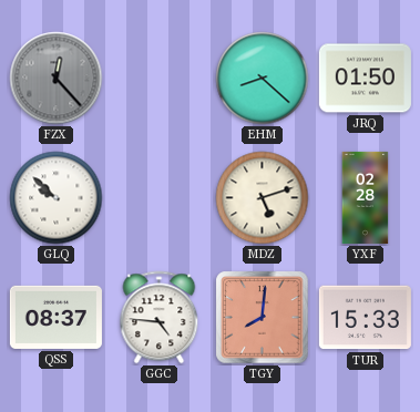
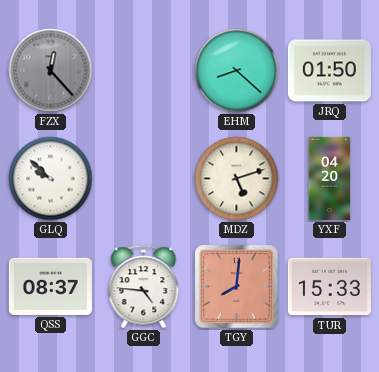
YXF: 02:28 -> 04:20 (330, 178)
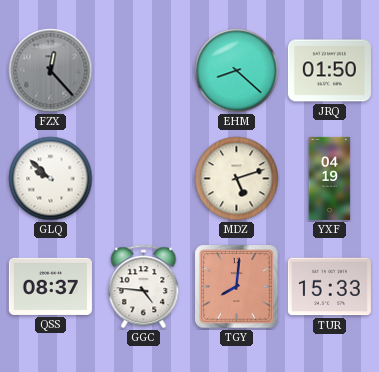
YXF: 04:20 -> 04:19 (330, 178)
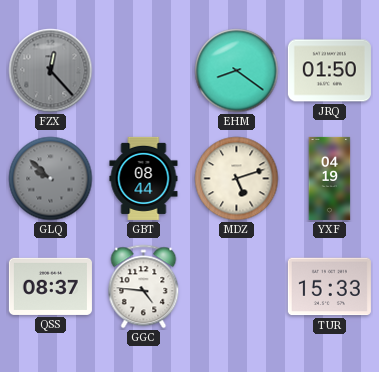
EHM: 8:22 -> 8:21 (237, 71)
GLQ dial: white -> grey (51, 179)
GBT: none -> 08:44 (144, 178)
TGY: 8:01 -> none (237, 287)
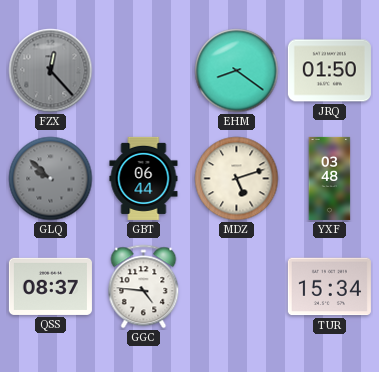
GBT: 08:44 -> 06:44 (144, 178)
YXF: 04:19 -> 03:48 (330, 178)
TUR: 15:33 -> 15:34 (329, 287)
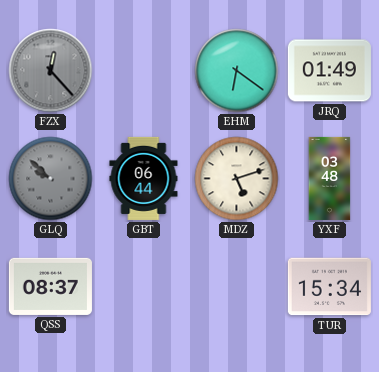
EHM: 8:21 -> 6:21 (237, 71)
JRQ: 01:50 -> 01:49 (329, 71)
GGC: 4:46 -> none (144, 287)
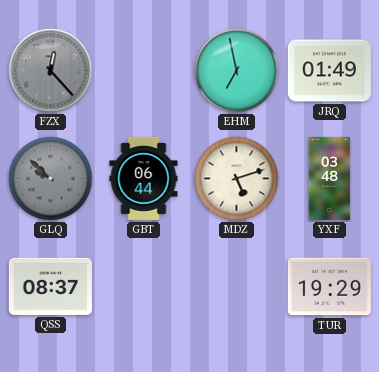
EHM: 6:21 -> 6:58 (237, 71)
TUR: 15:34 -> 19:29 (329, 287)
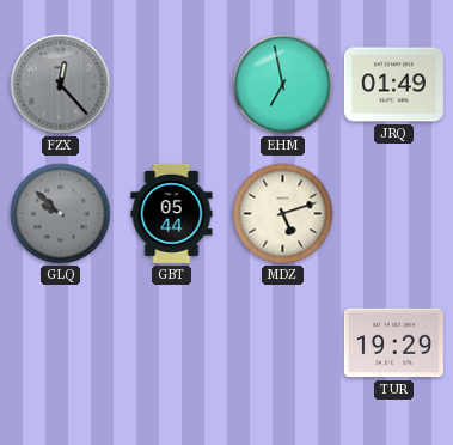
GBT: 06:44 -> 05:44 (172, 213)
YXF: 03:48 -> none (330, 178)
QSS: 08:37 -> none (50, 286)
